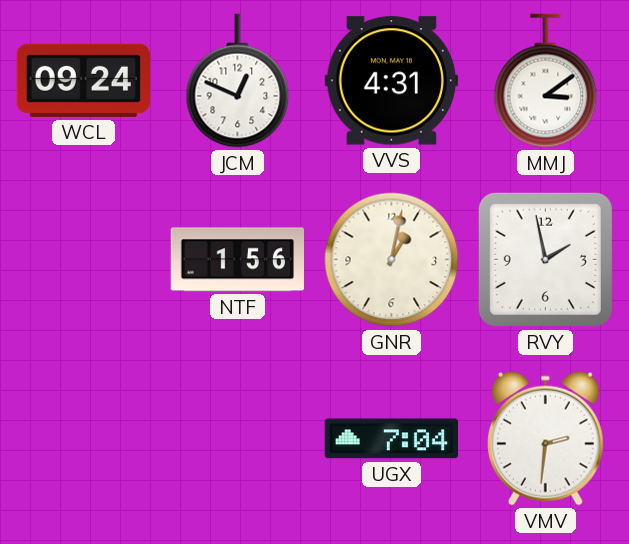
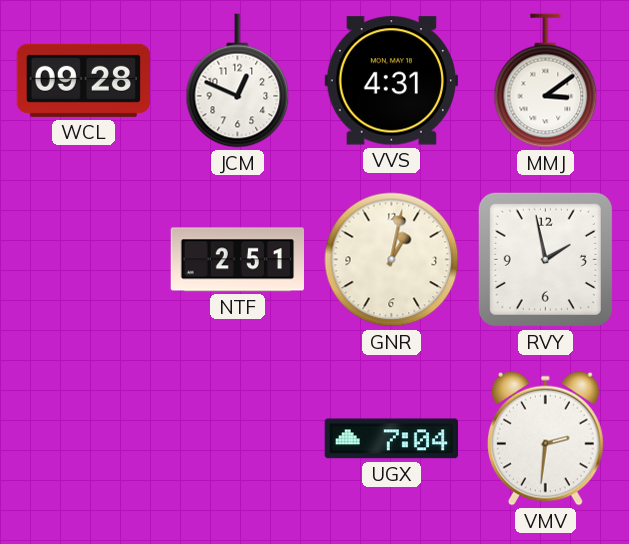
WCL: 09:24 -> 09:28 (83, 80)
NTF: 1:56 -> 2:51 (238, 260)
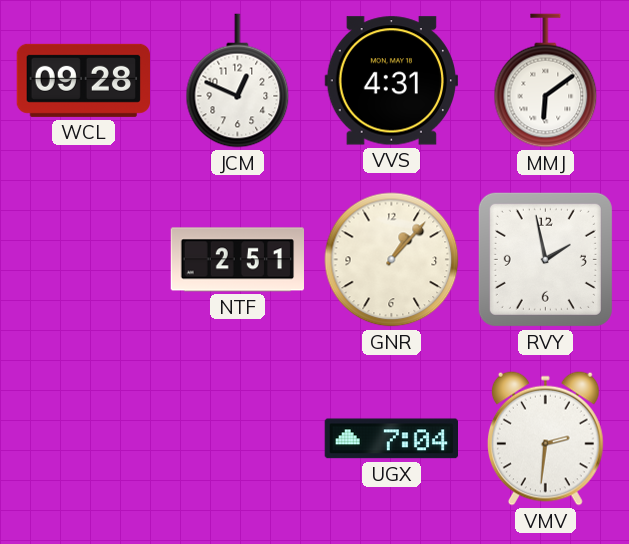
MMJ: 3:09 -> 6:09 (546, 81)
GNR: 1:02 -> 1:07 (392, 260)
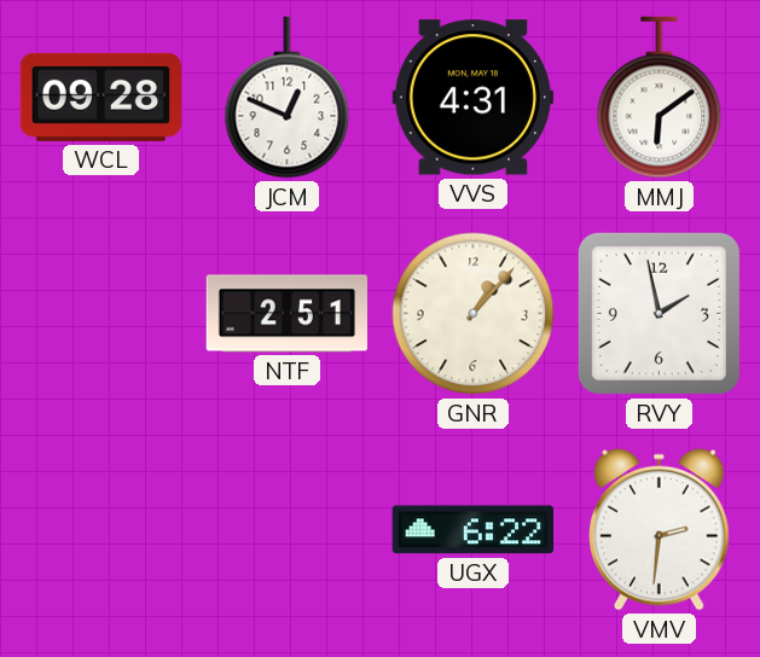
UGX: 7:04 -> 6:22 (472, 530)
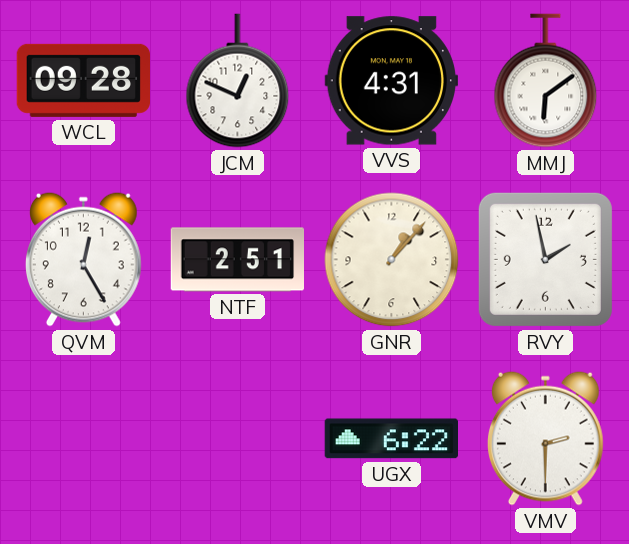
QVM: none -> 12:25 (83, 259)
VMV: 2:31 -> 2:30 (545, 438)
